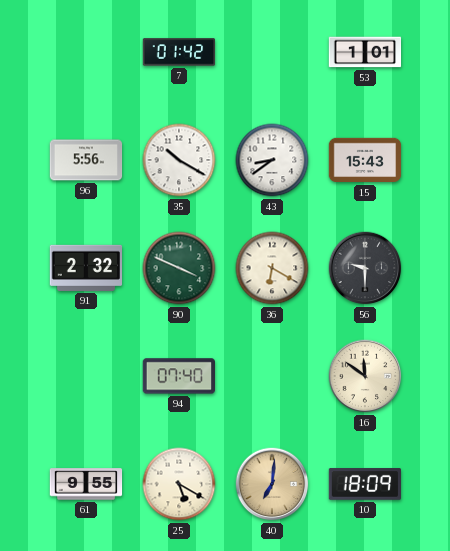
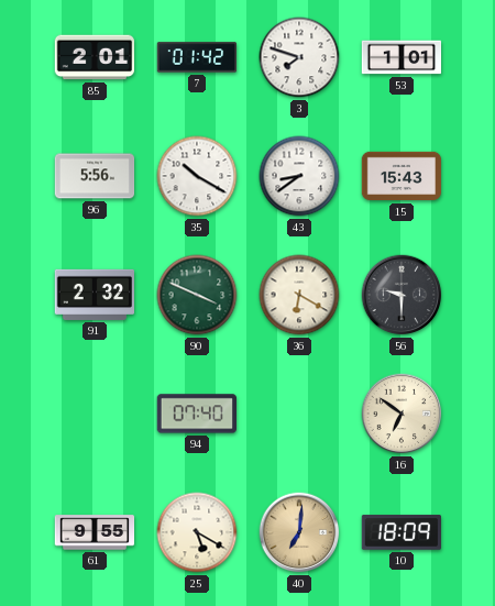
85: none -> 2:01 (95, 57)
3: none -> 7:48 (299, 57)
16: 11:51 -> 6:51 (402, 414)
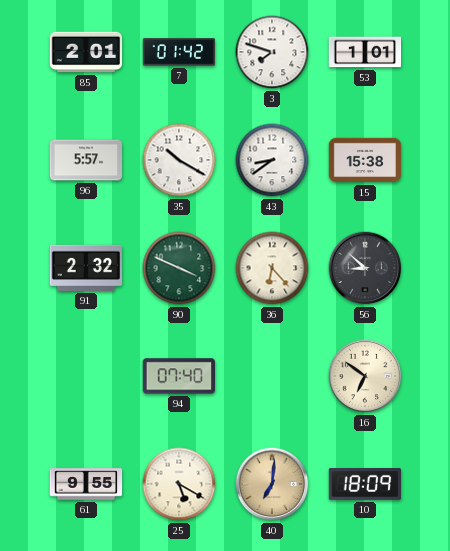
96: 5:56 -> 5:57 (86, 160)
15: 15:43 -> 15:38 (365, 160)
36: 6:20 -> 6:23 (272, 268)
56: 9:30 -> 8:52 (365, 268)
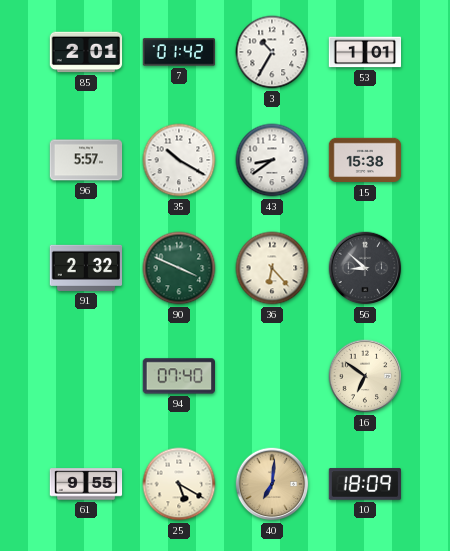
3: 7:48 -> 10:35 (272, 52)
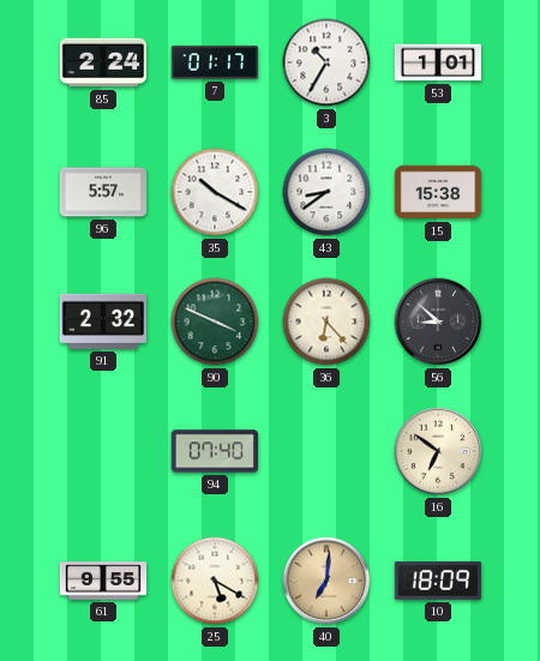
85: 2:01 -> 2:24 (103, 62)
7: 01:42 -> 01:17 (215, 62)
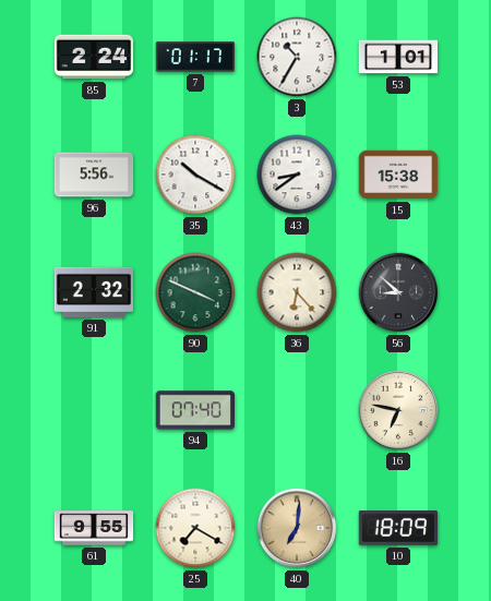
96: 5:57 -> 5:56 (94, 175)
16: 6:51 -> 6:47 (398, 410)
25: 5:20 -> 7:20 (195, 528)
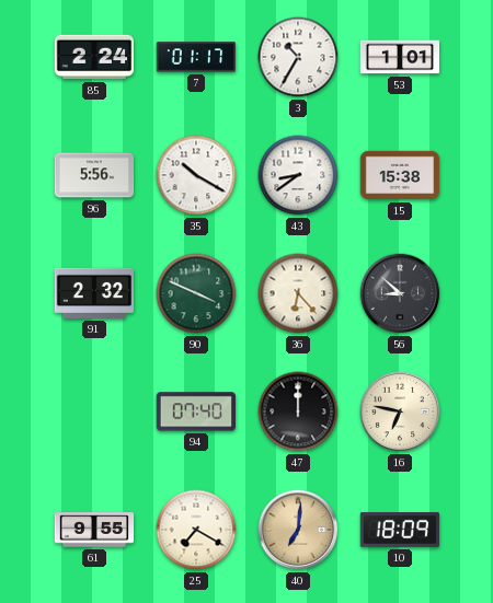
47: none -> 12:00 (298, 411)
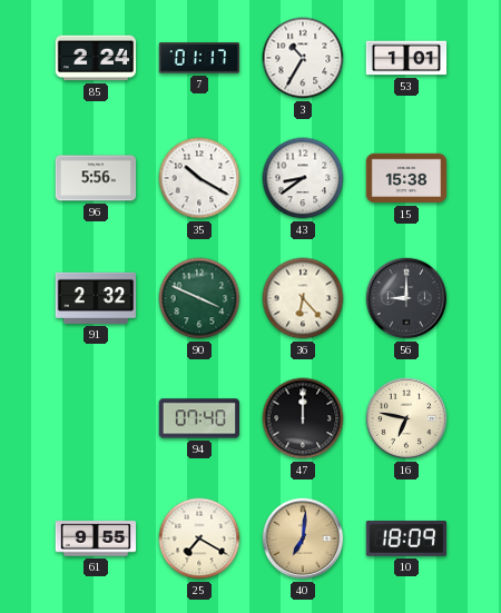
56: 8:52 -> 9:00 (406, 298)
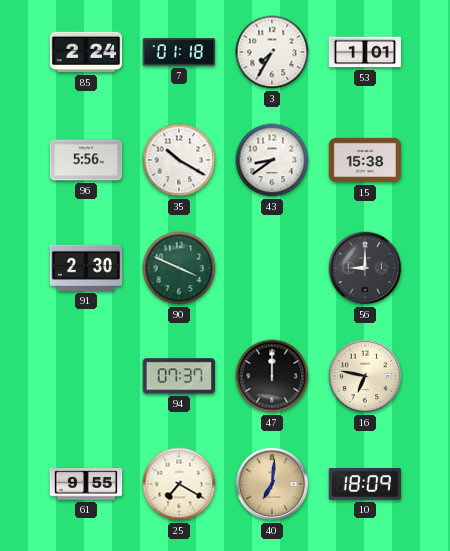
7: 01:17 -> 01:18 (179, 52)
3: 10:35 -> 7:35 (272, 52)
91: 2:32 -> 2:30 (85, 268)
36: 6:23 -> none (303, 298)
94: 07:40 -> 07:37 (178, 376)
